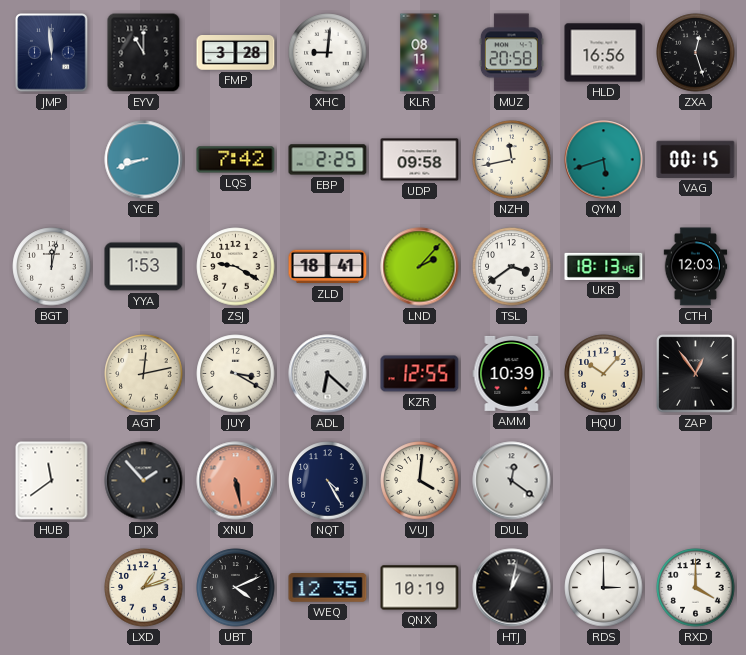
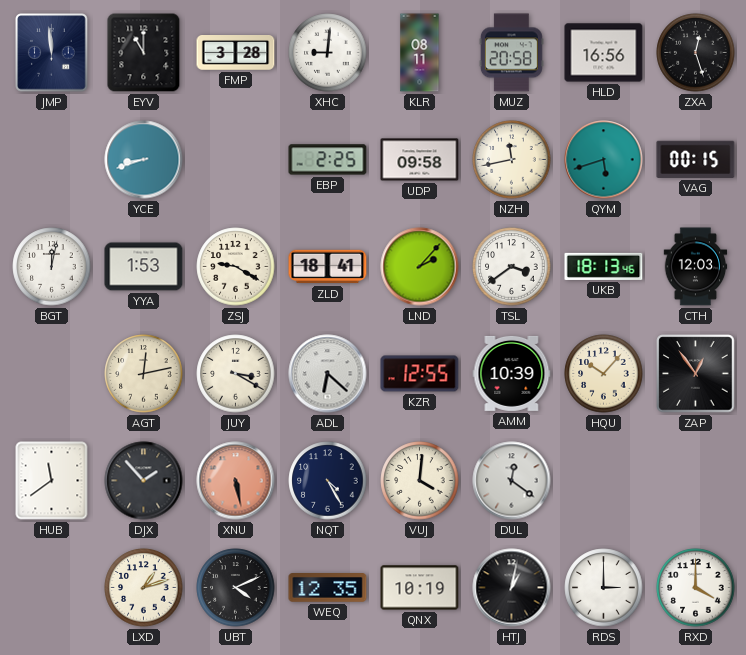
LQS: 7:42 -> none (236, 160)
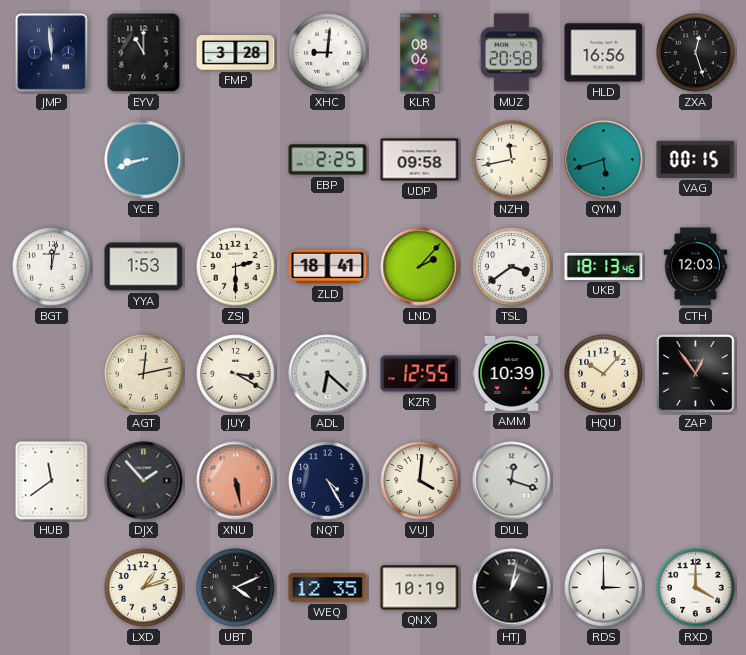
KLR: 08:11 -> 08:06 (420, 53)
ZSJ: 9:20 -> 2:30 (236, 267)
DUL: 12:21 -> 12:18 (512, 481)
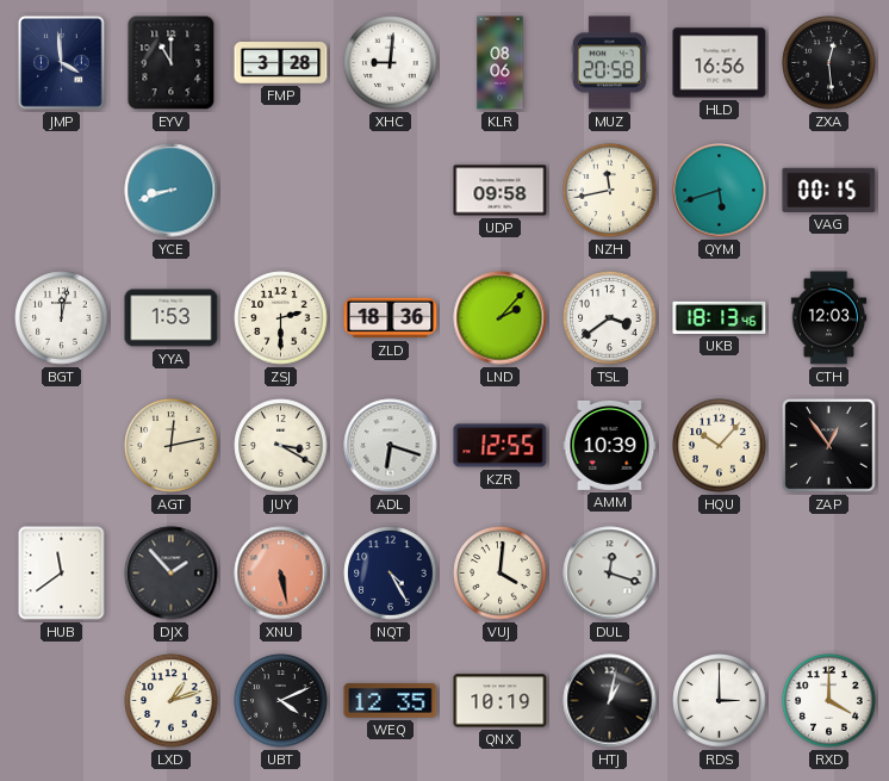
JMP: 11:59 -> 3:59 (62, 63)
ZXA: 12:27 -> 12:29 (829, 63)
EBP: 2:25 -> none (328, 160)
ZLD: 18:41 -> 18:36 (391, 318)
ADL: 6:22 -> 6:18 (391, 446)
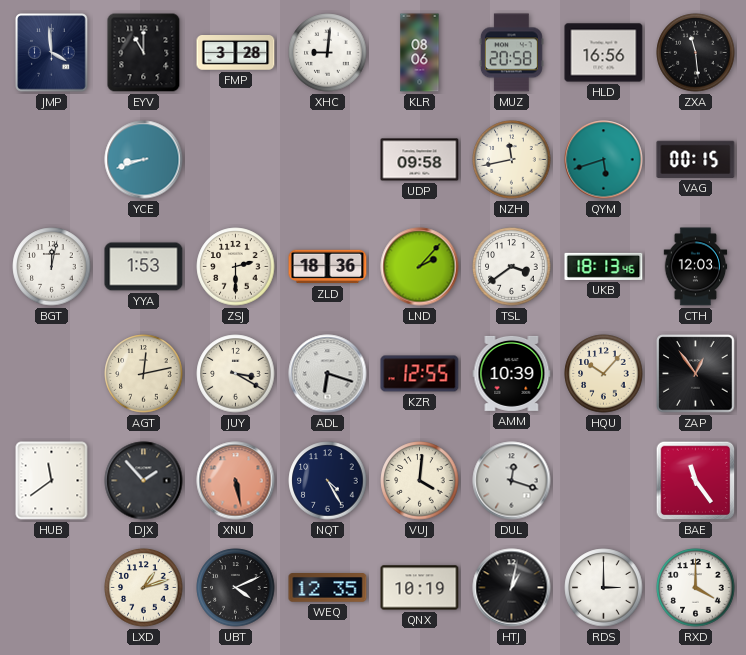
ZXA: 12:29 -> 11:29 (696, 53)
BAE: none -> 11:24 (696, 481)
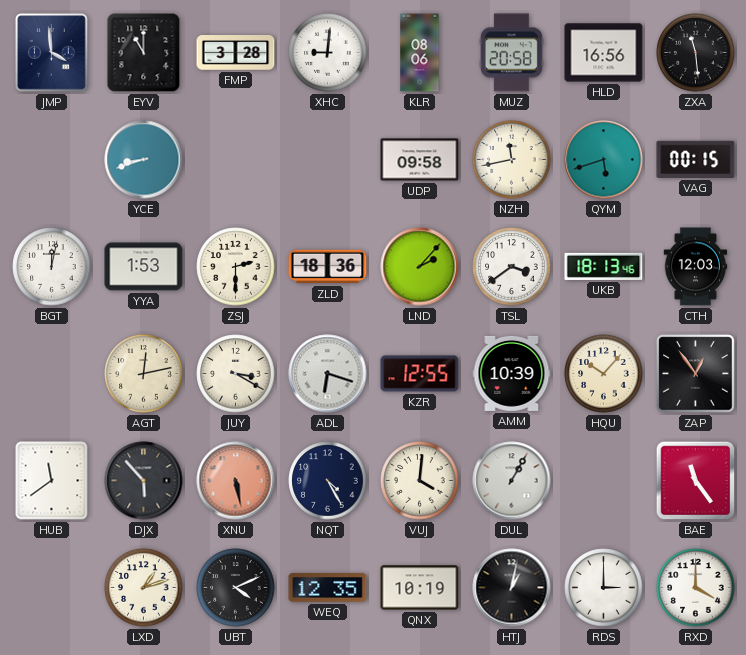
DJX: 1:53 -> 5:53 (144, 481)
DUL: 12:18 -> 1:05 (512, 481)
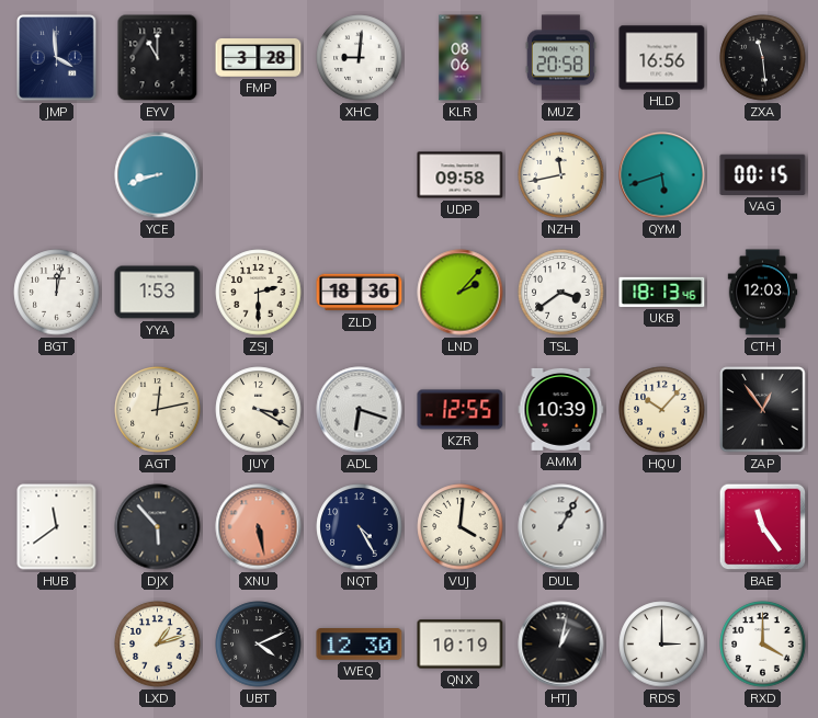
WEQ: 12:35 -> 12:30 (360, 645)
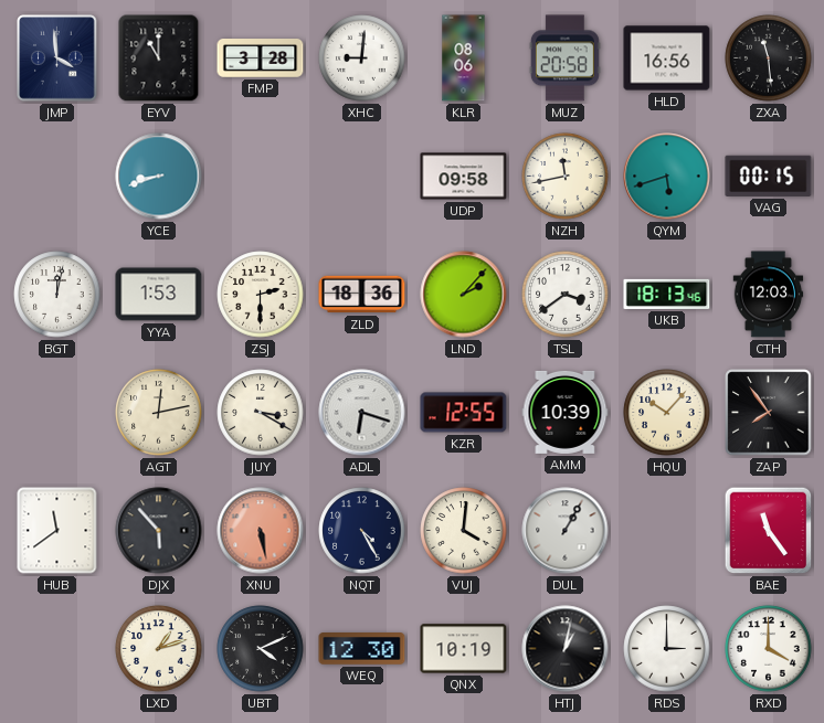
ZAP: 12:54 -> 7:54 (769, 413)
